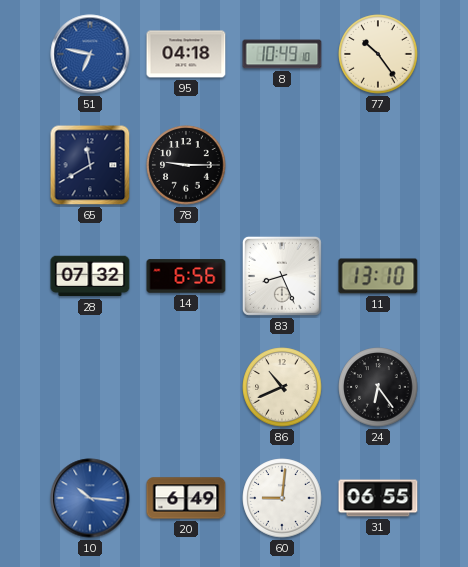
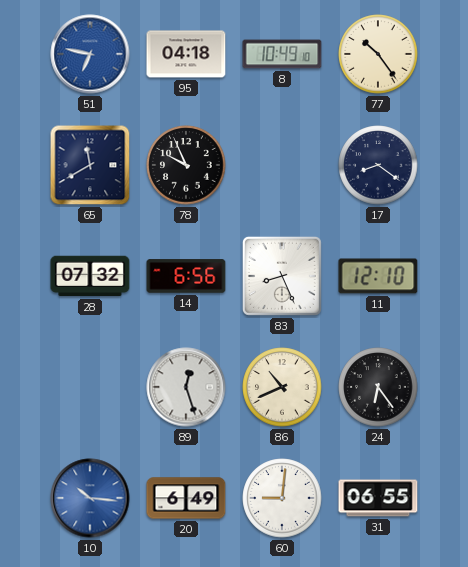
78: 9:15 -> 9:56 (186, 165)
17: none -> 8:21 (378, 165)
11: 13:10 -> 12:10 (378, 276)
89: none -> 12:27 (186, 387)
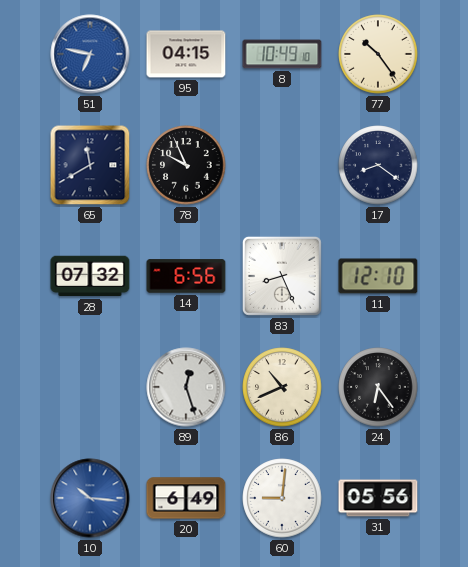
95: 04:18 -> 04:15 (186, 54)
31: 06:55 -> 05:56 (378, 498)
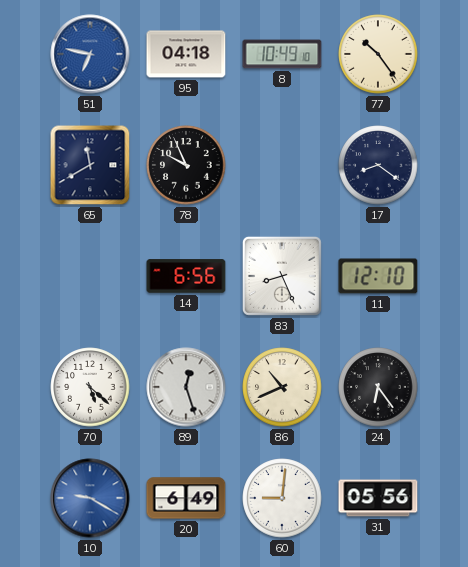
95: 04:15 -> 04:18 (186, 54)
28: 07:32 -> none (90, 276)
70: none -> 5:22 (90, 387)
10: 10:16 -> 9:20 (90, 498)
